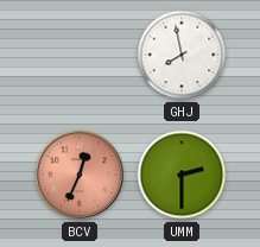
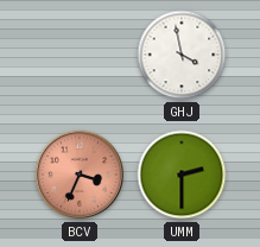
GHJ: 7:58 -> 3:58 (182, 55)
BCV: 12:34 -> 3:34 (80, 175)
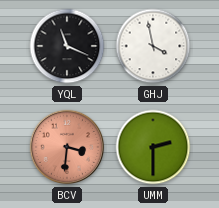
YQL: none -> 11:19 (67, 46)
BCV: 3:34 -> 3:31 (67, 147)
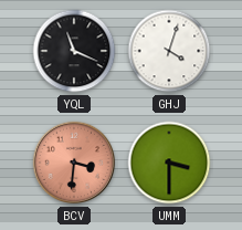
GHJ: 3:58 -> 4:03 (169, 51)
UMM: 2:30 -> 3:30 (169, 163)
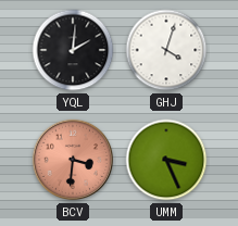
YQL: 11:19 -> 2:01 (73, 50)
UMM: 3:30 -> 3:26 (166, 160)
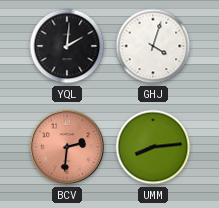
BCV: 3:31 -> 2:31 (67, 147)
UMM: 3:26 -> 8:14 (153, 147)
